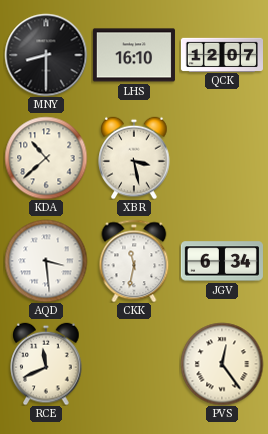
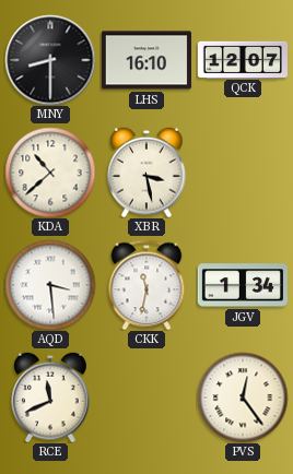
JGV: 6:34 -> 1:34 (243, 285)
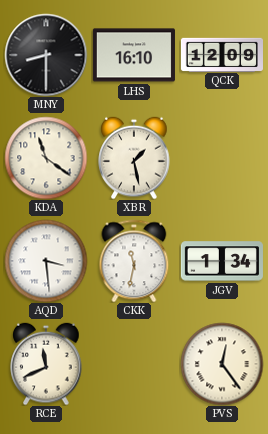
QCK: 12:07 -> 12:09 (221, 54)
KDA: 10:38 -> 11:21 (46, 158)
XBR: 3:28 -> 1:28 (134, 158)
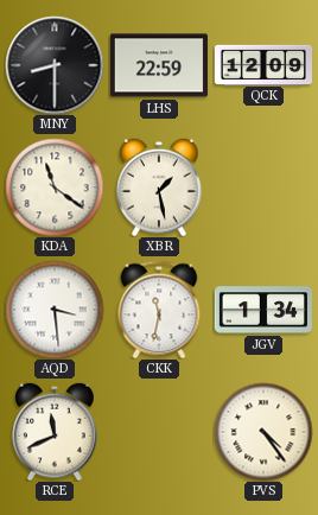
LHS: 16:10 -> 22:59 (159, 65)
PVS: 12:24 -> 4:24 (263, 432)
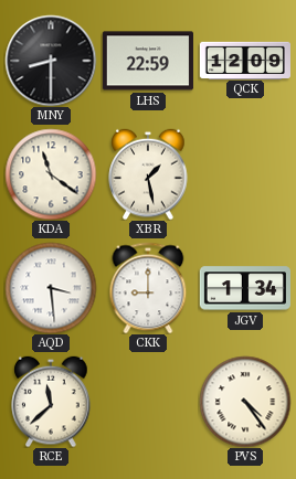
CKK: 11:32 -> 9:00 (148, 288)
RCE: 11:41 -> 11:38 (51, 402)
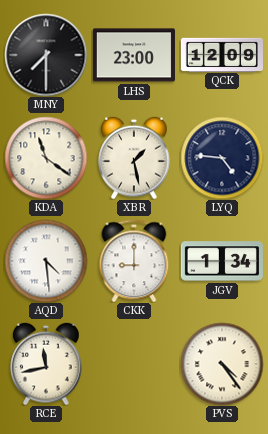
MNY: 8:30 -> 7:30 (46, 55)
LHS: 22:59 -> 23:00 (134, 55)
LYQ: none -> 4:46 (222, 158)
AQD: 3:29 -> 4:29 (46, 261)
RCE: 11:38 -> 11:43 (46, 364)
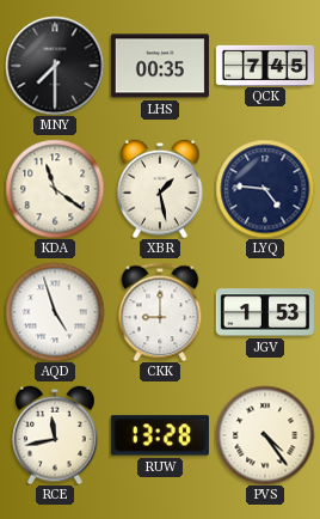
LHS: 23:00 -> 00:35 (160, 66)
QCK: 12:09 -> 7:45 (264, 65)
AQD: 4:29 -> 4:57 (55, 312)
JGV: 1:34 -> 1:53 (265, 312)
RUW: none -> 13:28 (160, 435)
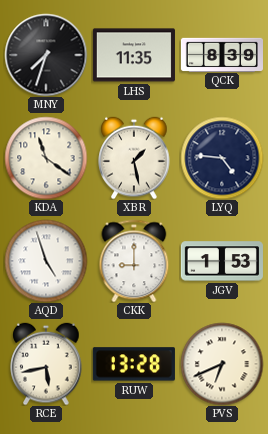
MNY: 7:30 -> 7:33 (46, 55)
LHS: 00:35 -> 11:35 (134, 55)
QCK: 7:45 -> 8:39 (221, 54)
RCE: 11:43 -> 5:43 (46, 364)
PVS: 4:24 -> 6:41 (222, 364)
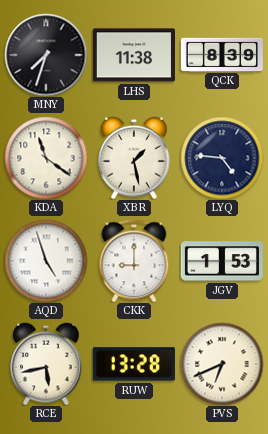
LHS: 11:35 -> 11:38 (134, 55)
